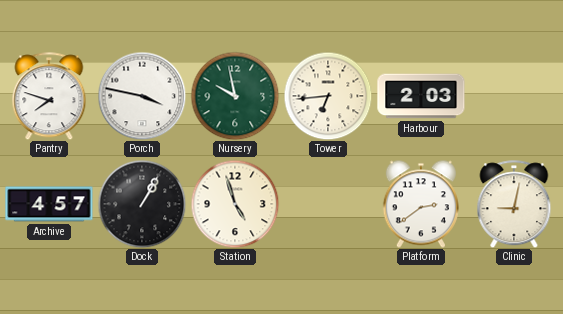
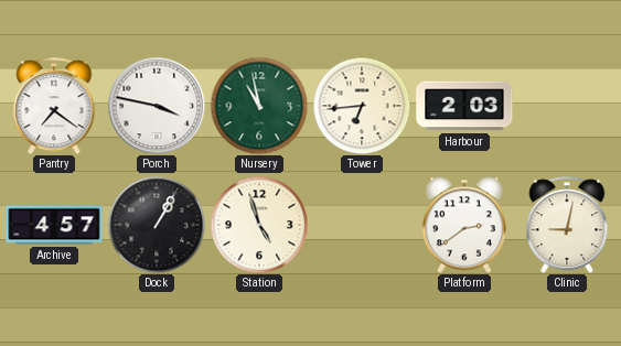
Pantry: 7:48 -> 7:21 (54, 106)
Nursery: 9:58 -> 10:58 (259, 106)
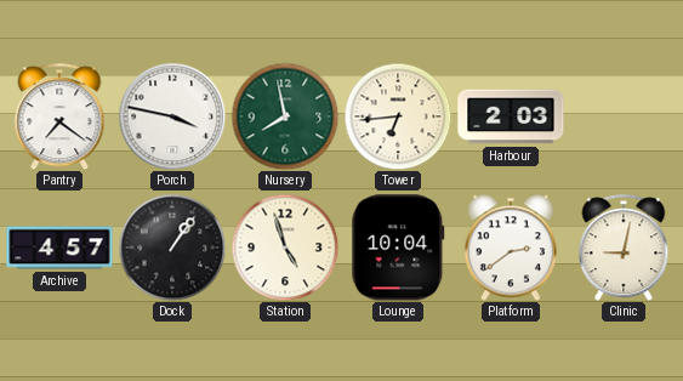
Nursery: 10:58 -> 7:58 (285, 116)
Dock: 1:05 -> 1:06 (172, 248)
Lounge: none -> 10:04 (398, 248)
